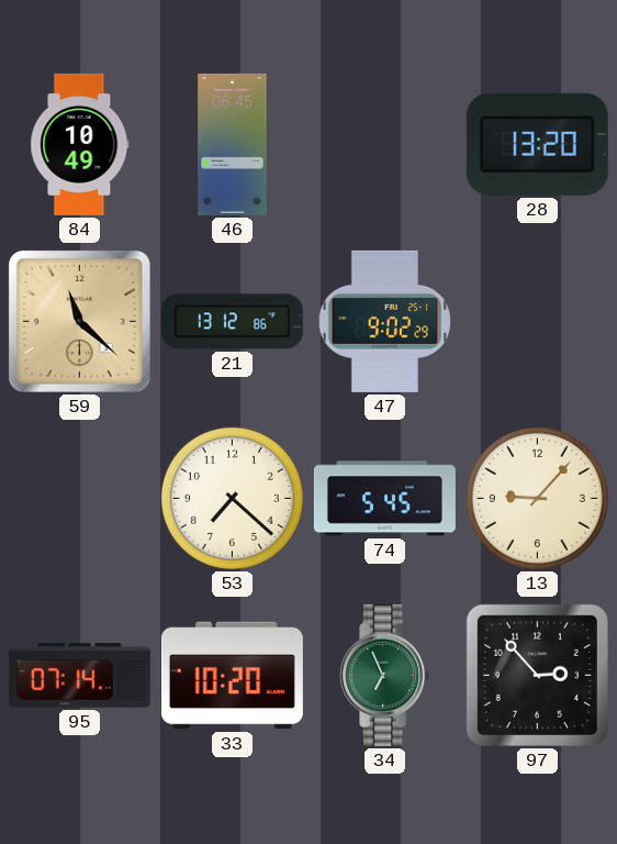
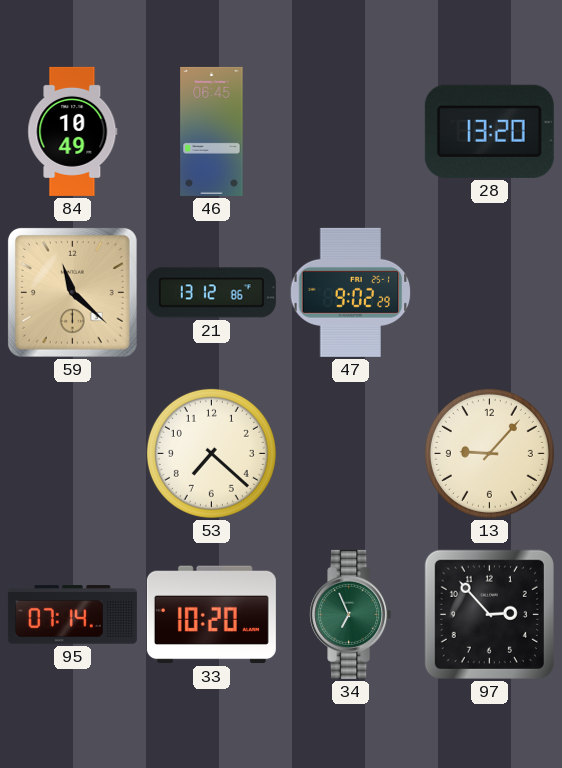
74: 5:45 -> none (384, 499)
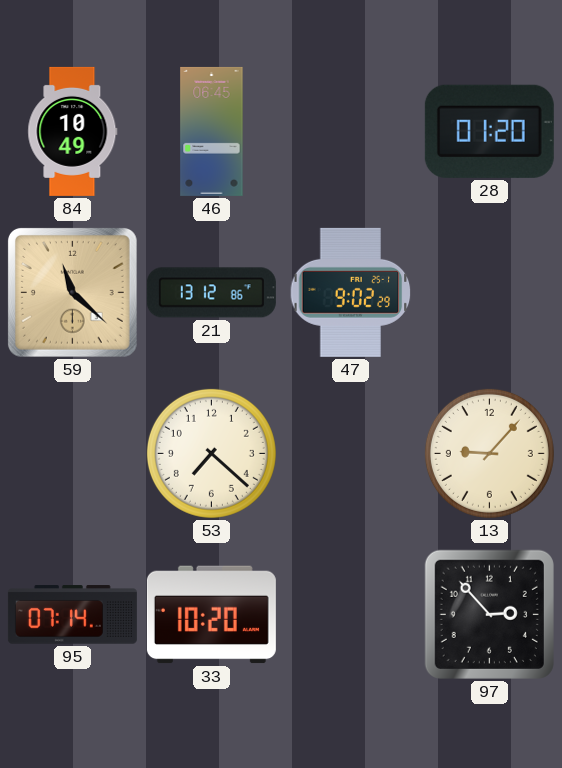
28: 13:20 -> 01:20 (489, 131)
34: 6:56 -> none (351, 614)
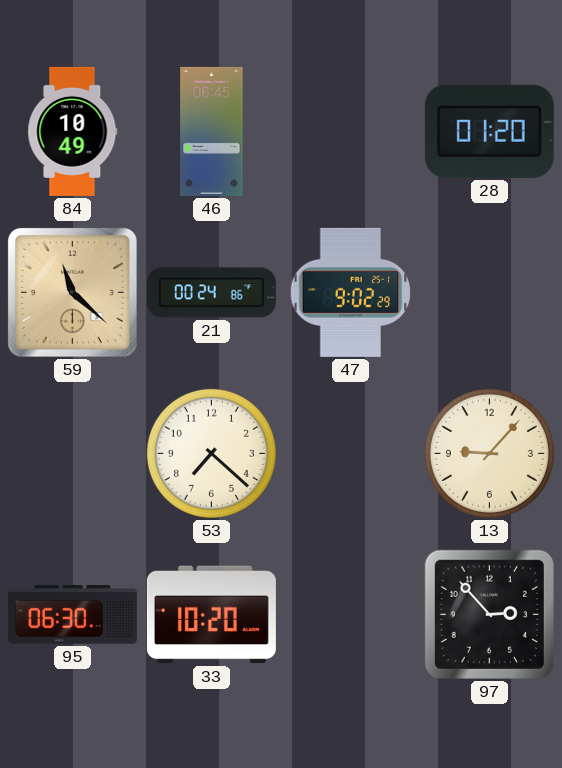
21: 13:12 -> 00:24 (211, 293)
95: 07:14 -> 06:30 (72, 615)
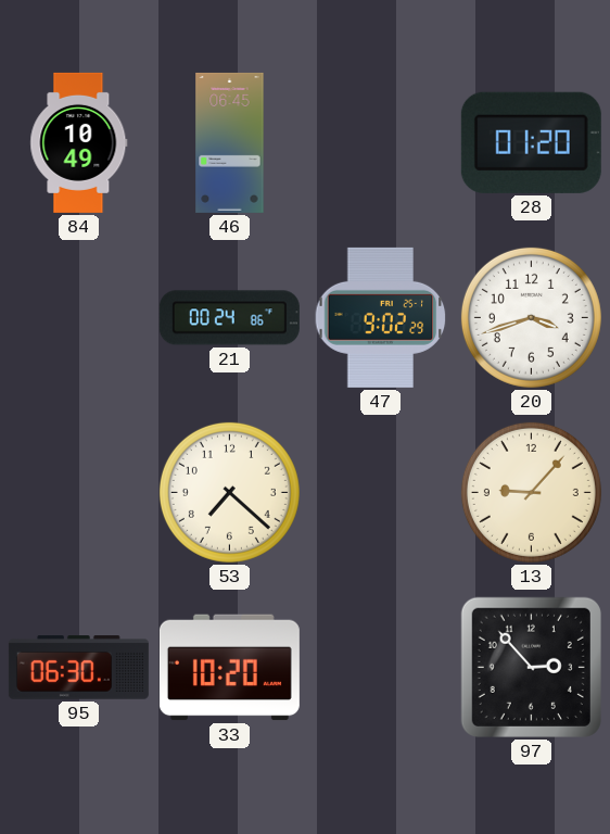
59: 11:22 -> none (72, 292)
20: none -> 3:42 (531, 317)
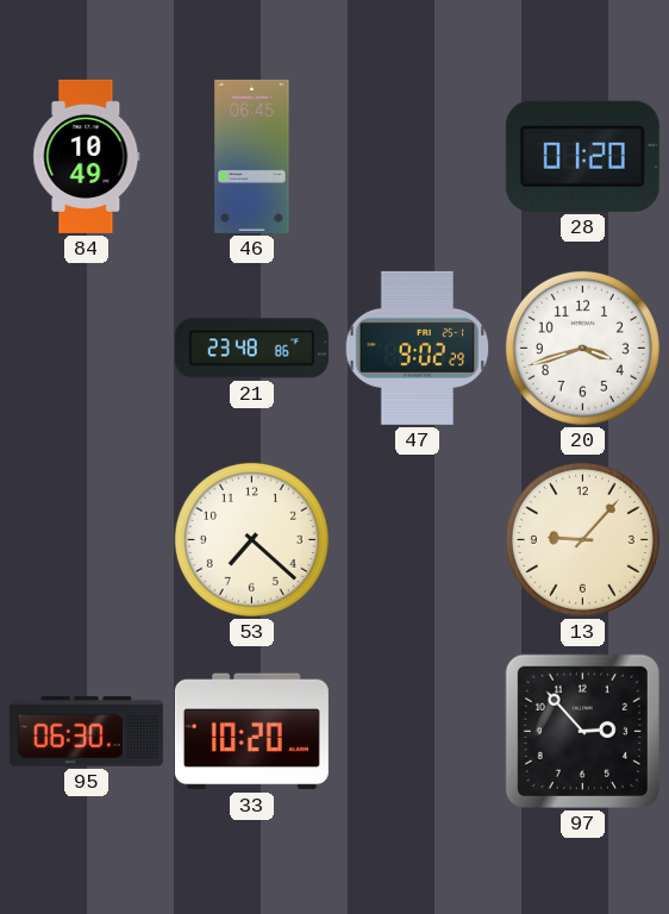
21: 00:24 -> 23:48 (251, 349)
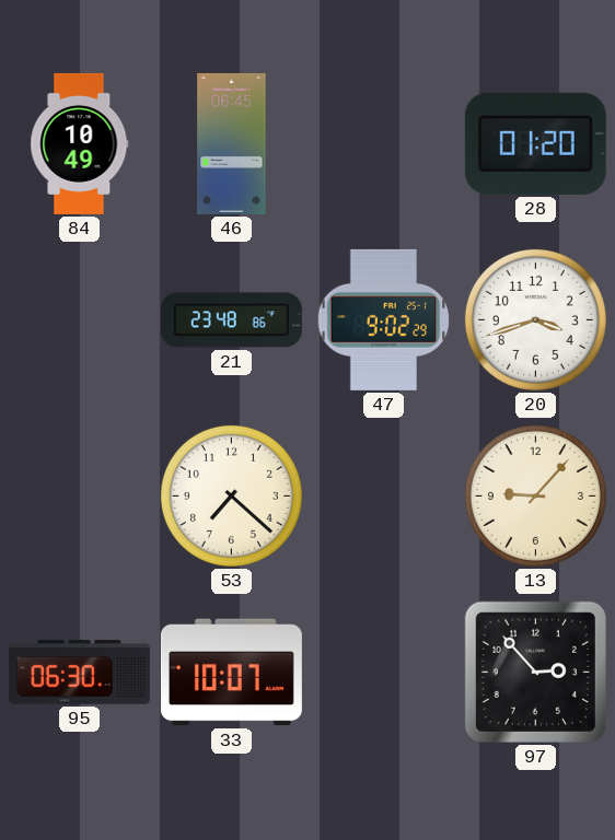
33: 10:20 -> 10:07 (231, 673)
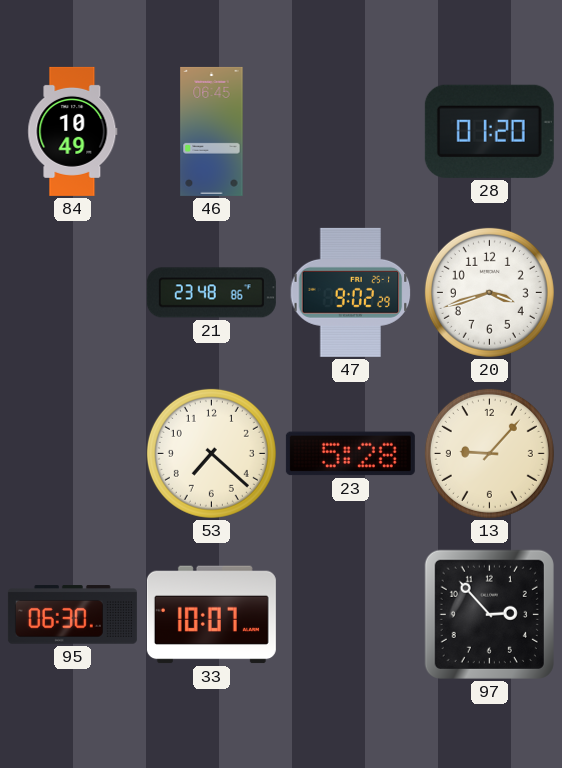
23: none -> 5:28 (350, 454)
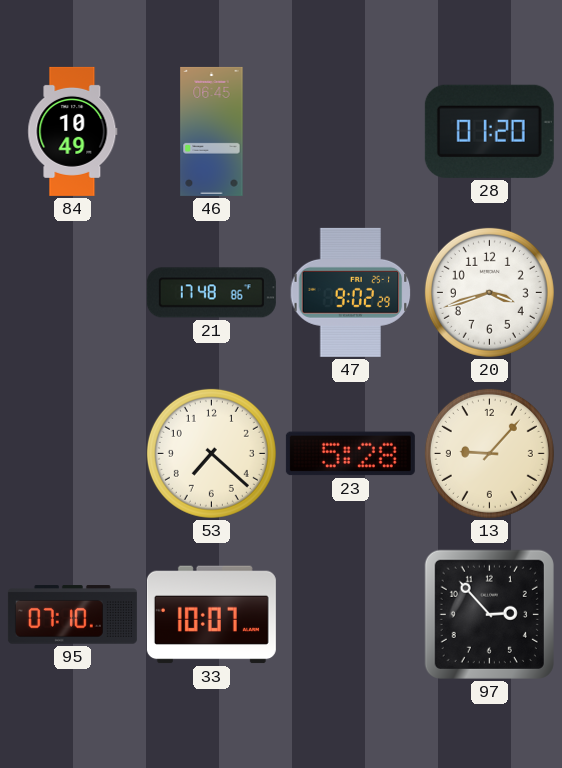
21: 23:48 -> 17:48 (211, 293)
95: 06:30 -> 07:10 (72, 615)
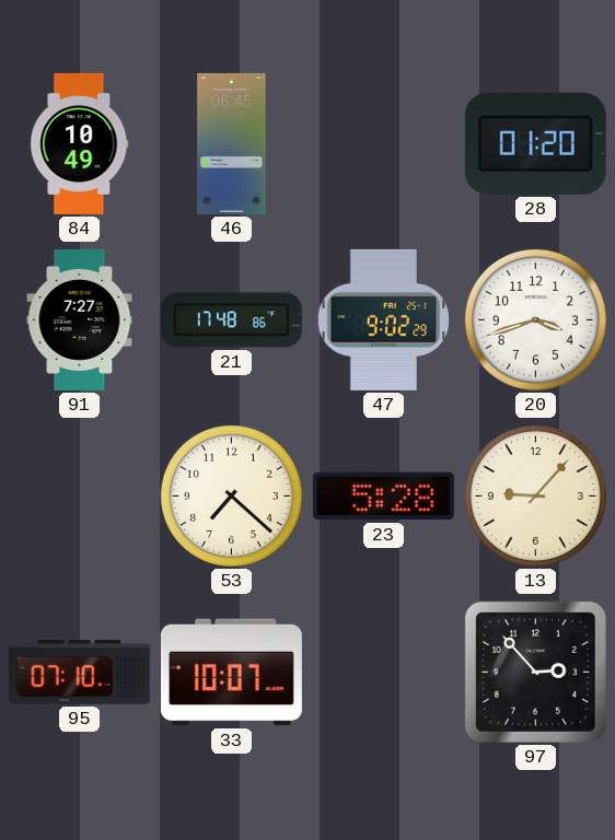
91: none -> 7:27 (80, 319)
